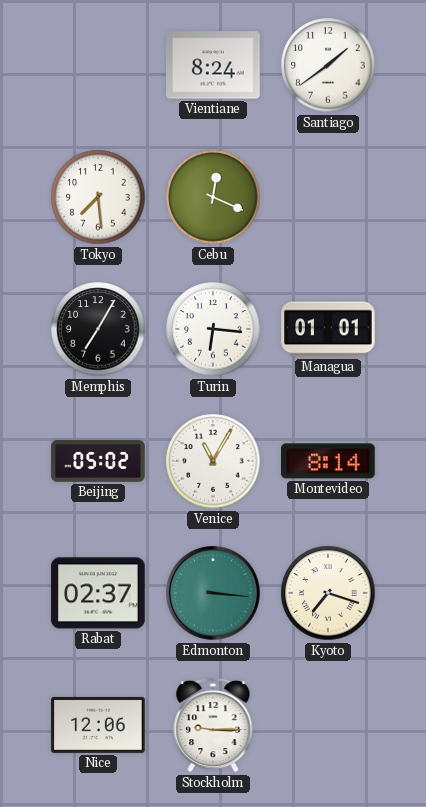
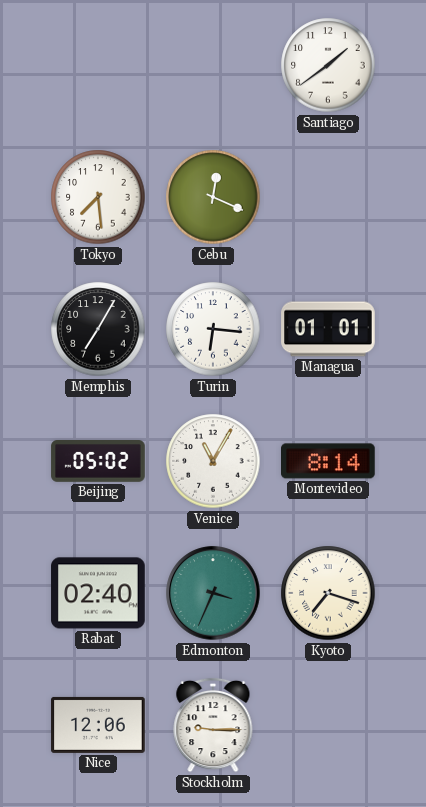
Vientiane: 8:24 -> none (213, 65)
Rabat: 02:37 -> 02:40 (98, 593)
Edmonton: 3:16 -> 3:34 (213, 593)
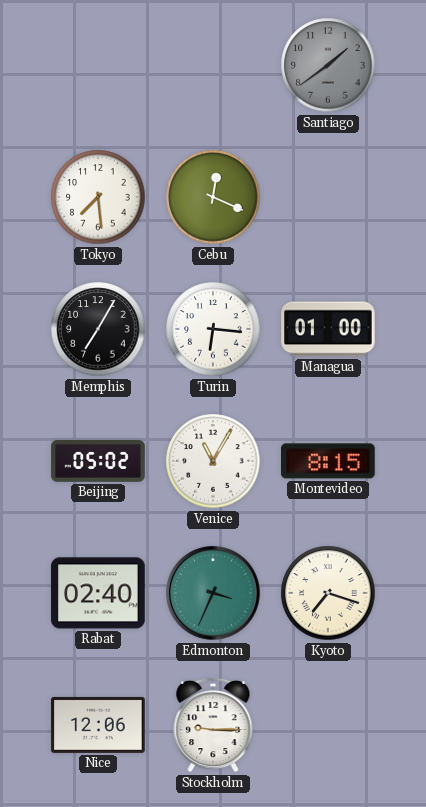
Santiago dial: white -> grey (328, 65)
Managua: 01:01 -> 01:00 (328, 329)
Montevideo: 8:14 -> 8:15 (329, 461)
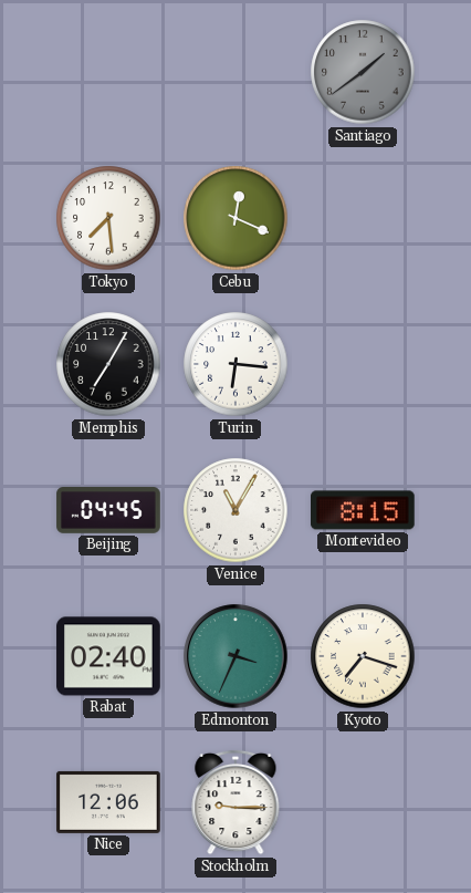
Managua: 01:00 -> none (328, 329)
Beijing: 05:02 -> 04:45 (108, 511)
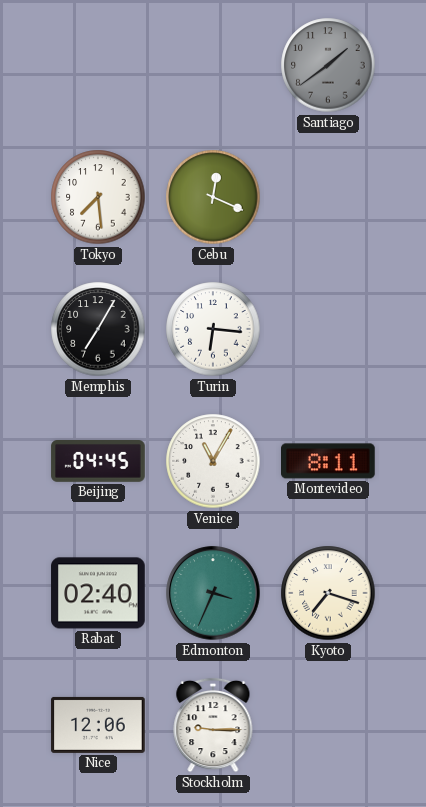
Montevideo: 8:15 -> 8:11 (329, 461)
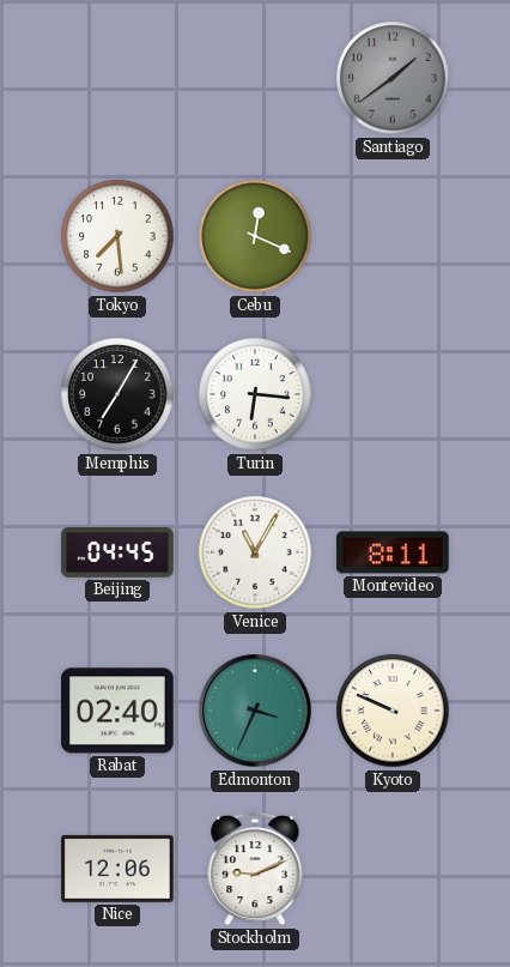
Kyoto: 7:18 -> 9:49 (393, 711)
Stockholm: 9:15 -> 9:11 (255, 869)
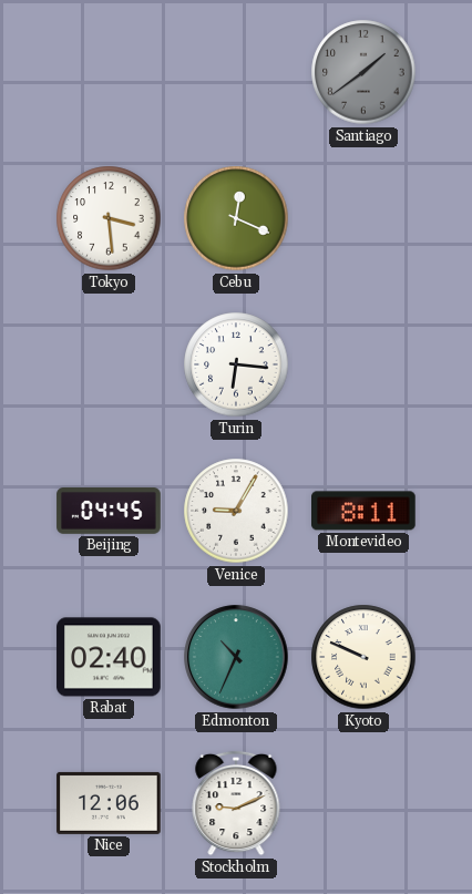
Tokyo: 7:29 -> 3:29 (109, 218)
Memphis: 7:05 -> none (117, 394)
Venice: 11:05 -> 9:05 (236, 511)
Edmonton: 3:34 -> 10:34 (236, 657)
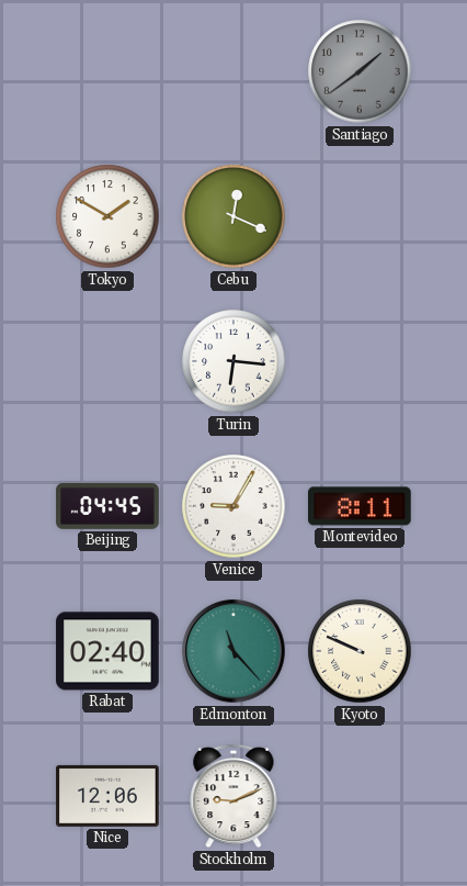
Tokyo: 3:29 -> 1:50 (107, 216)
Edmonton: 10:34 -> 11:23 (233, 651)
